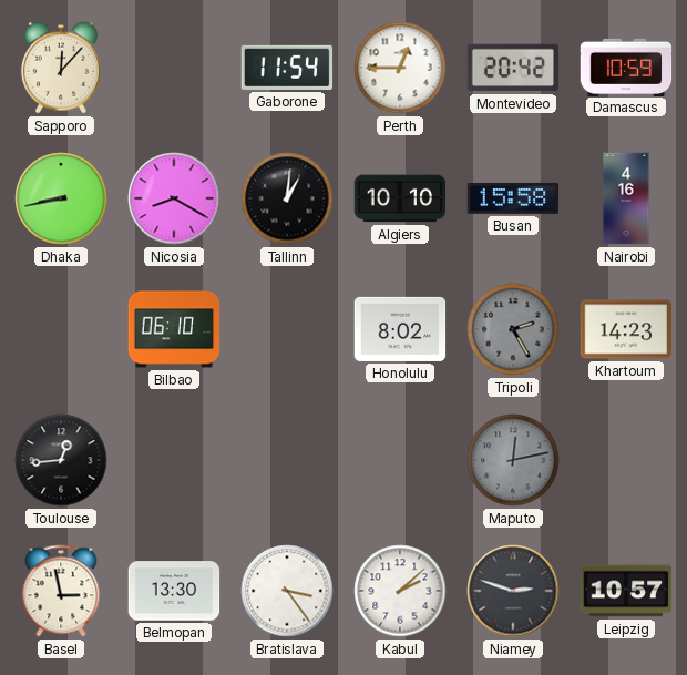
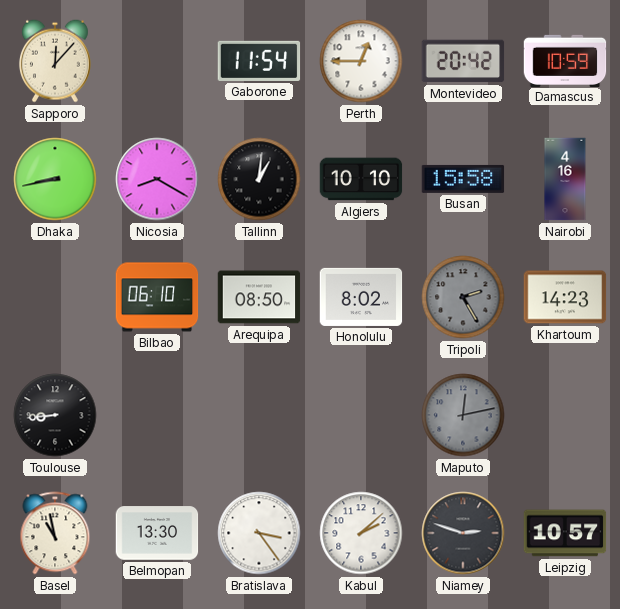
Arequipa: none -> 08:50 (259, 297)
Toulouse: 12:44 -> 8:44 (55, 415)
Basel: 2:58 -> 10:58 (55, 533)
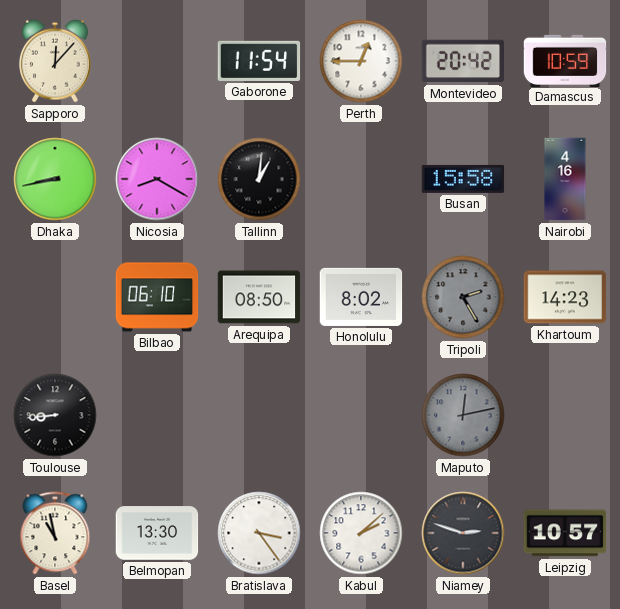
Algiers: 10:10 -> none (361, 179)
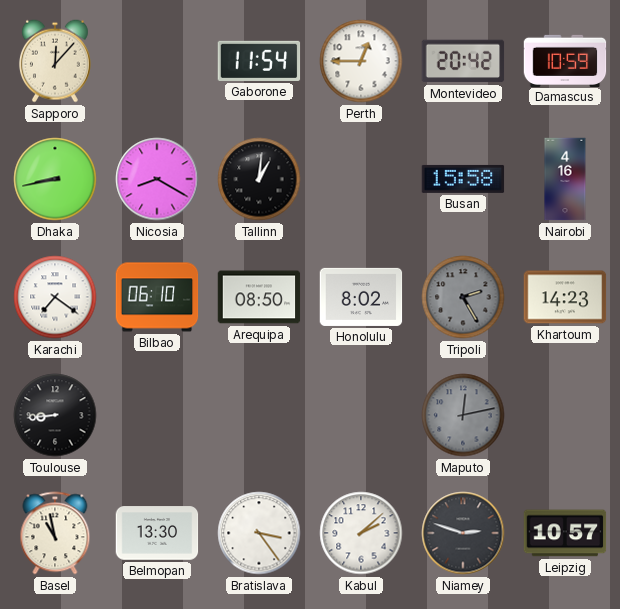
Karachi: none -> 7:21 (55, 297)
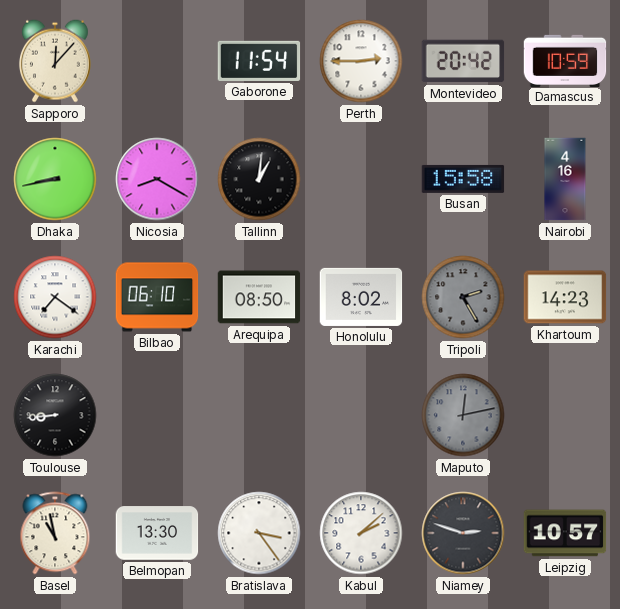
Perth: 12:45 -> 2:45 (361, 61)
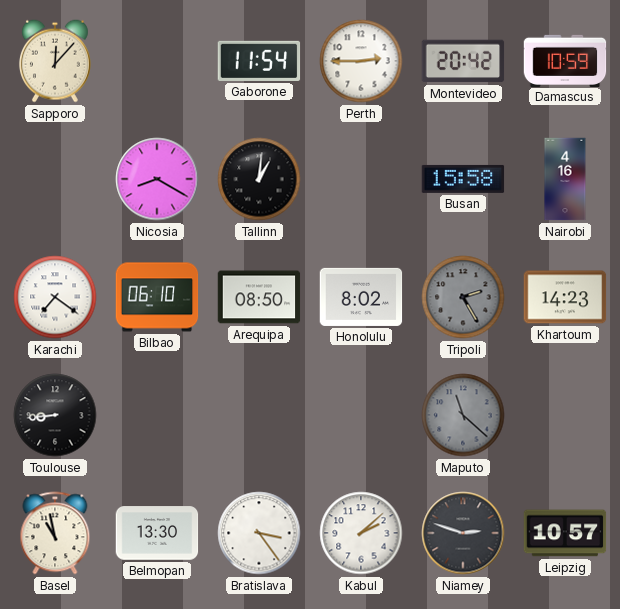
Dhaka: 8:43 -> none (55, 179)
Maputo: 12:13 -> 11:22 (463, 415)
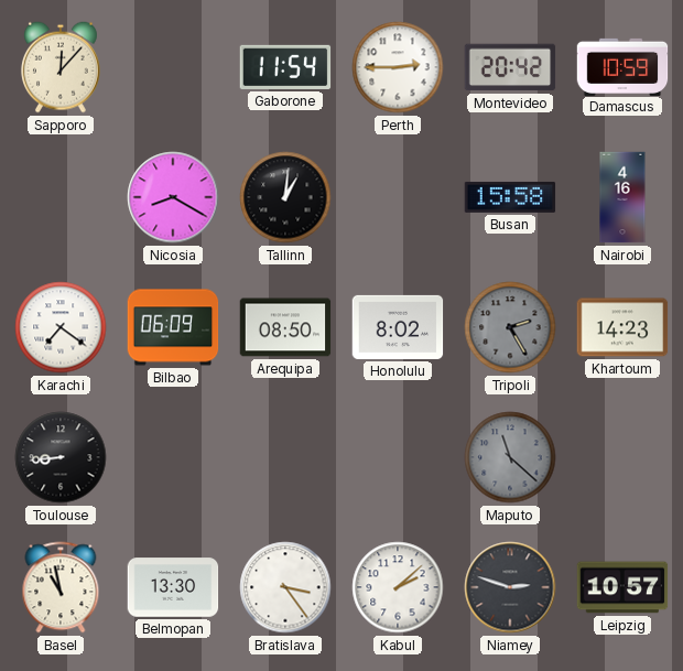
Bilbao: 06:10 -> 06:09 (173, 327)
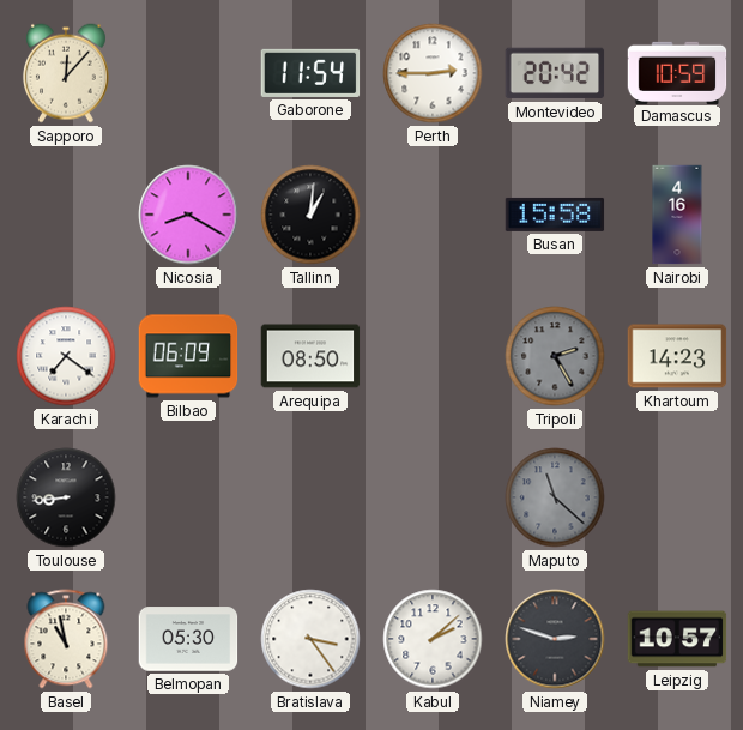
Honolulu: 8:02 -> none (398, 327)
Belmopan: 13:30 -> 05:30 (188, 639)
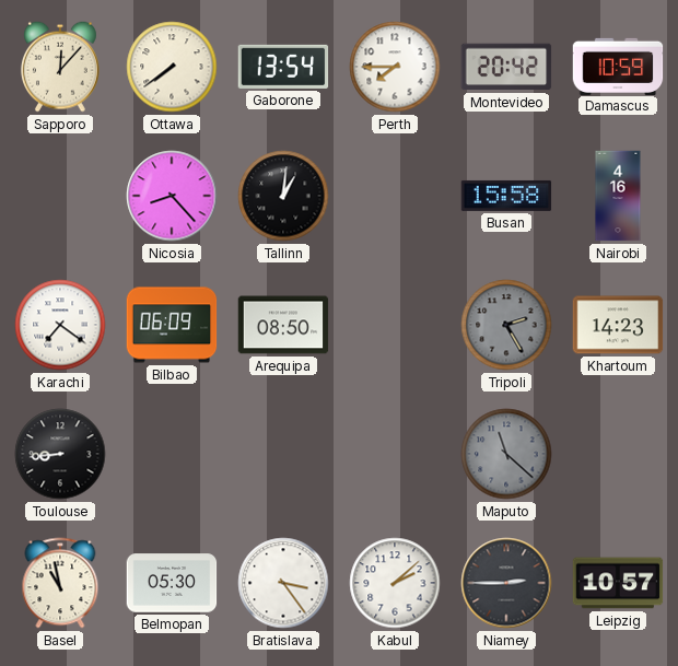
Ottawa: none -> 7:39 (172, 67)
Gaborone: 11:54 -> 13:54 (283, 67)
Perth: 2:45 -> 7:45 (395, 67)
Nicosia: 8:20 -> 8:23 (172, 196)
Niamey: 2:48 -> 2:45 (506, 583)
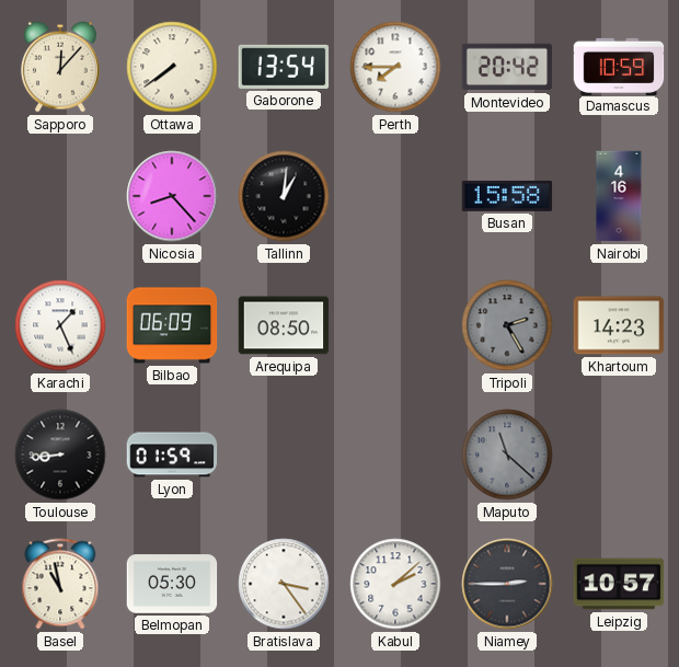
Karachi: 7:21 -> 1:26 (60, 325)
Lyon: none -> 01:59 (172, 455)
